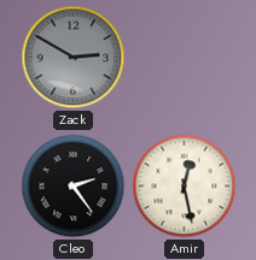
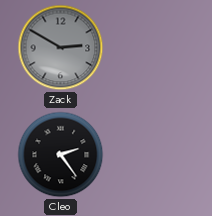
Amir: 12:28 -> none (185, 187)
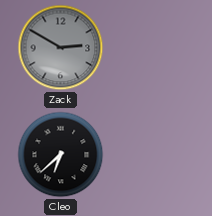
Cleo: 2:24 -> 6:38 (61, 155)
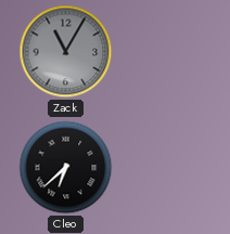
Zack: 2:50 -> 11:05 (66, 52)
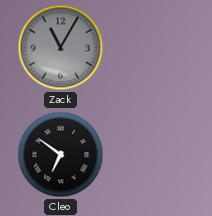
Cleo: 6:38 -> 6:51 (61, 155)
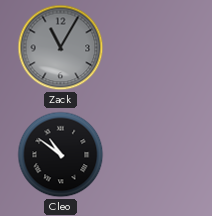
Cleo: 6:51 -> 10:51 (61, 155)
